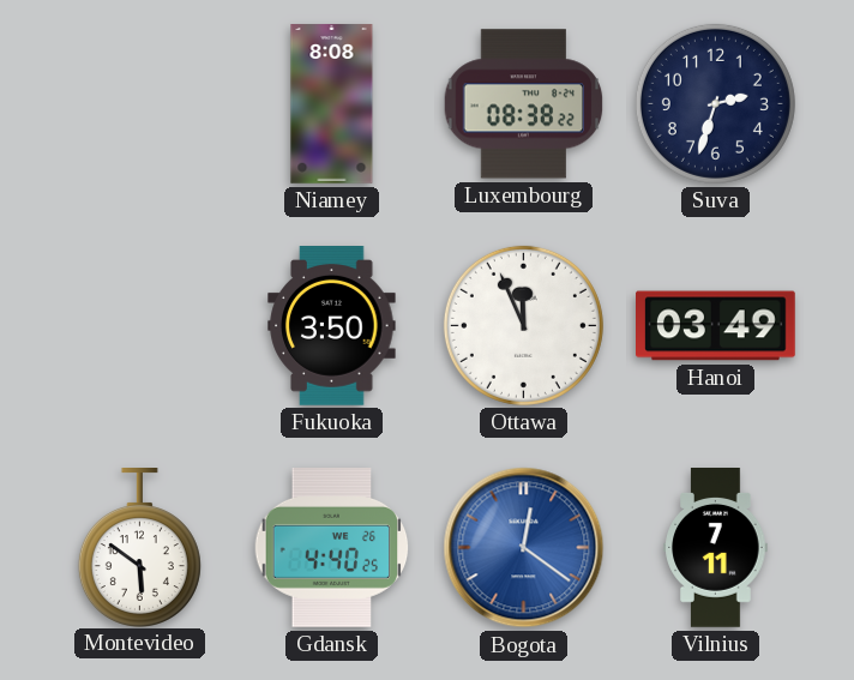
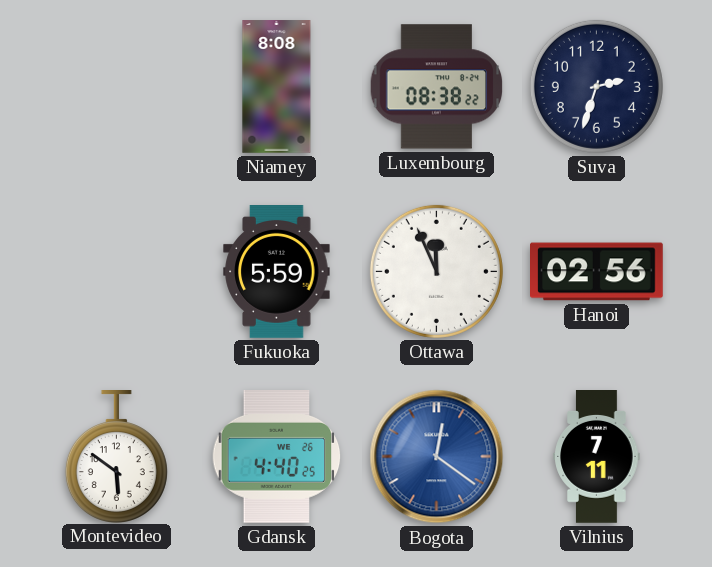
Fukuoka: 3:50 -> 5:59 (277, 272)
Hanoi: 03:49 -> 02:56 (597, 272)
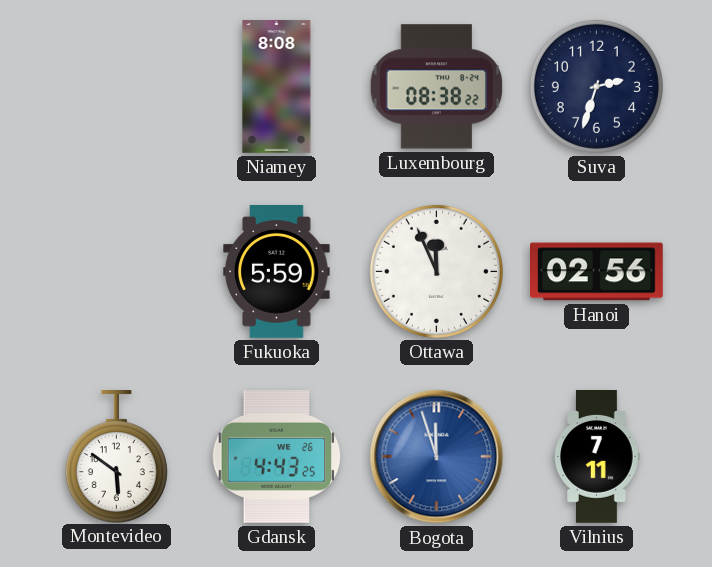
Gdansk: 4:40 -> 4:43 (277, 457)
Bogota: 12:21 -> 11:57 (437, 457)
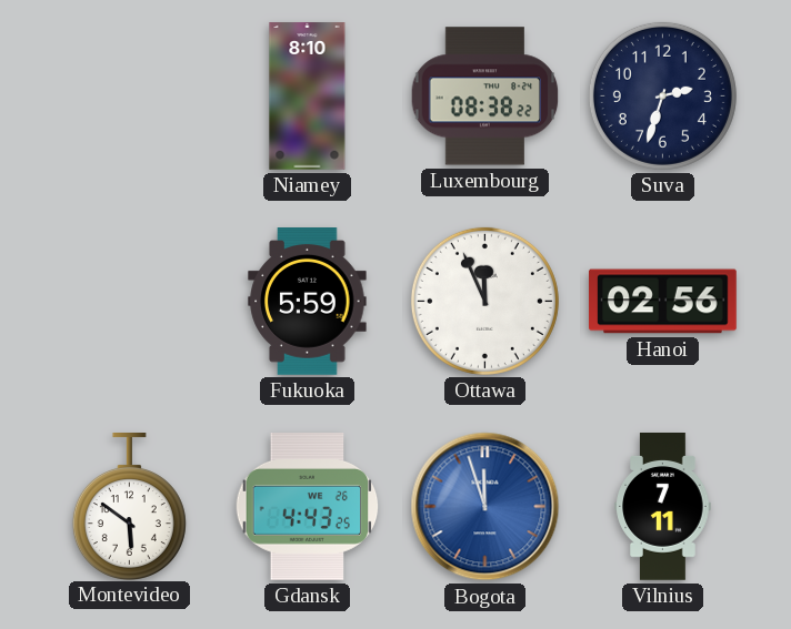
Niamey: 8:08 -> 8:10 (308, 97)
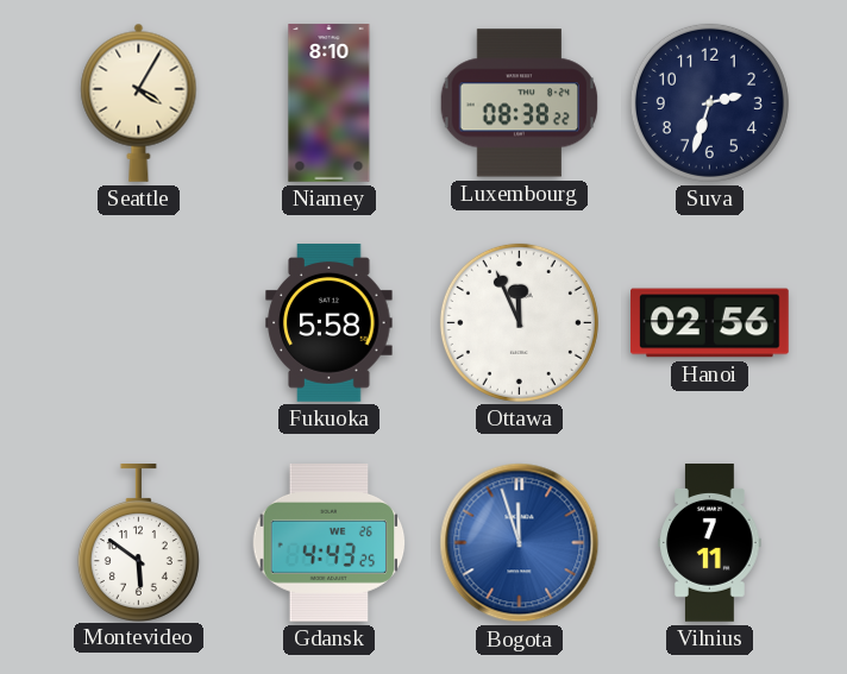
Seattle: none -> 4:05 (139, 102)
Fukuoka: 5:59 -> 5:58 (330, 323)
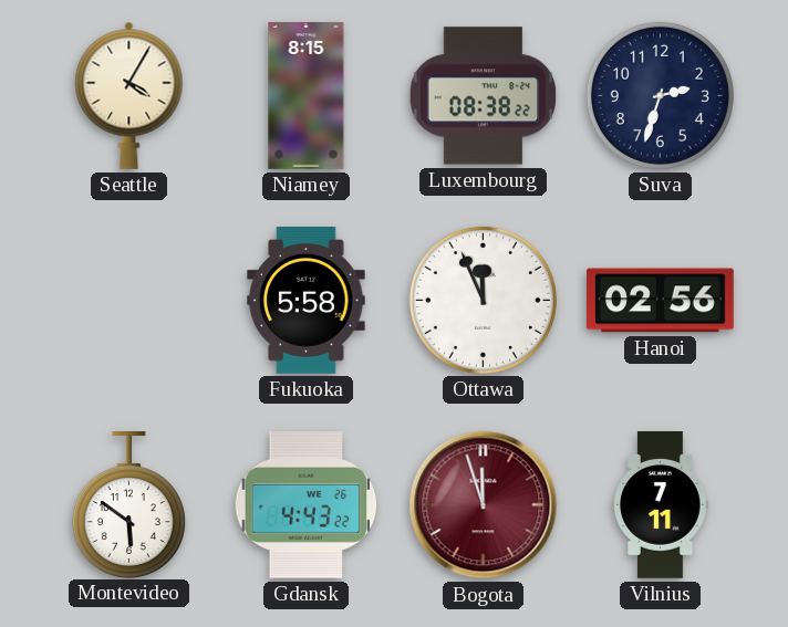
Niamey: 8:10 -> 8:15 (307, 96)
Gdansk: 4:43:25 -> 4:43:22 (307, 505)
Bogota dial: blue -> burgundy (484, 505)
